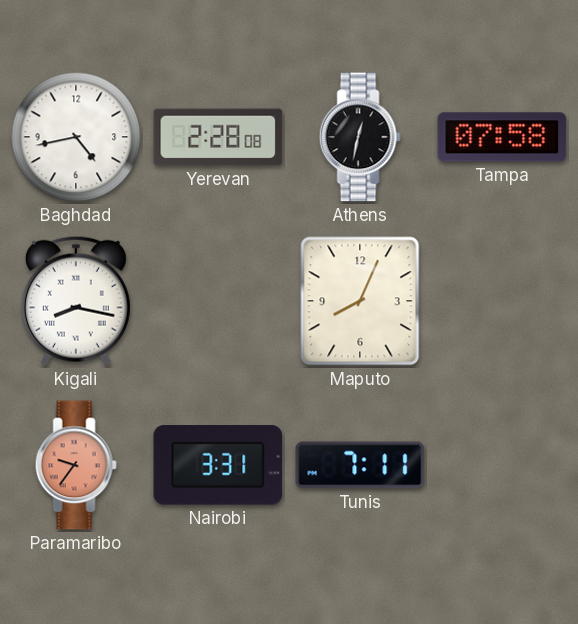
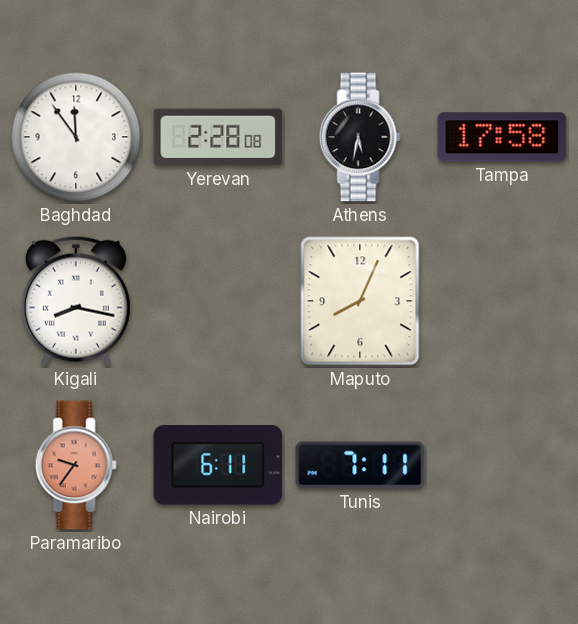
Baghdad: 4:43 -> 11:54 (76, 137)
Athens: 12:32 -> 5:32 (360, 137)
Tampa: 07:58 -> 17:58 (502, 137)
Nairobi: 3:31 -> 6:11 (218, 465)
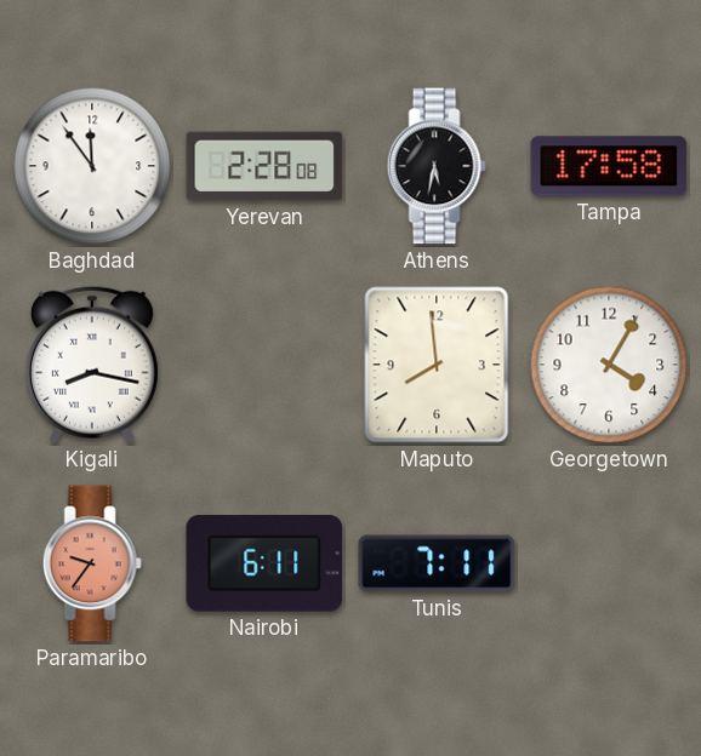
Maputo: 8:04 -> 7:59 (437, 365)
Georgetown: none -> 4:05 (609, 365)
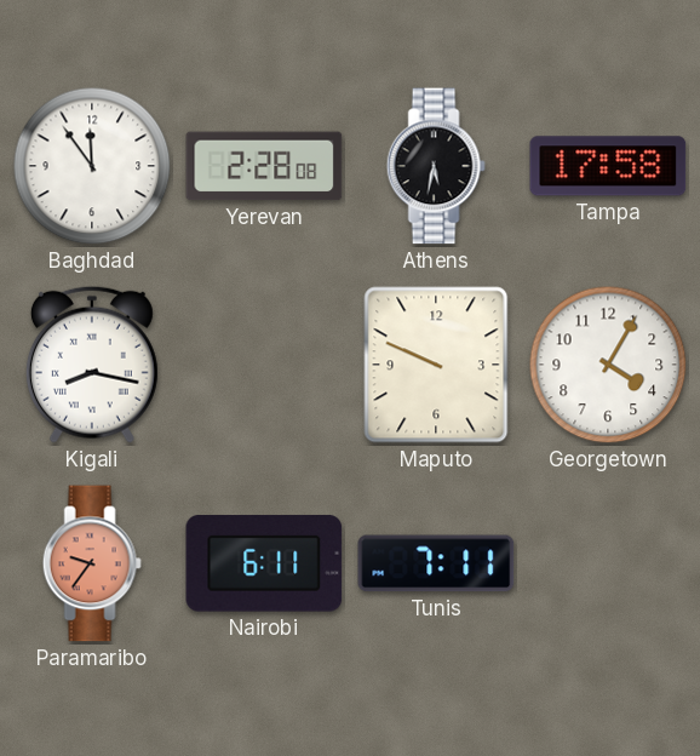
Maputo: 7:59 -> 9:49 (436, 365)
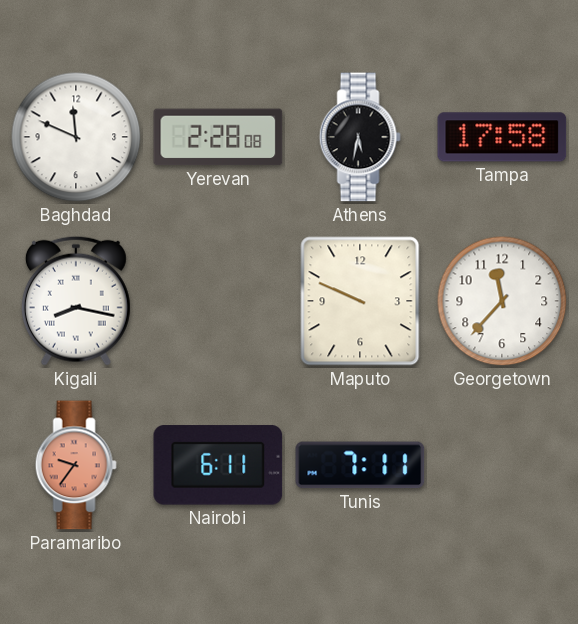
Baghdad: 11:54 -> 11:49 (76, 137)
Georgetown: 4:05 -> 11:37 (502, 301)
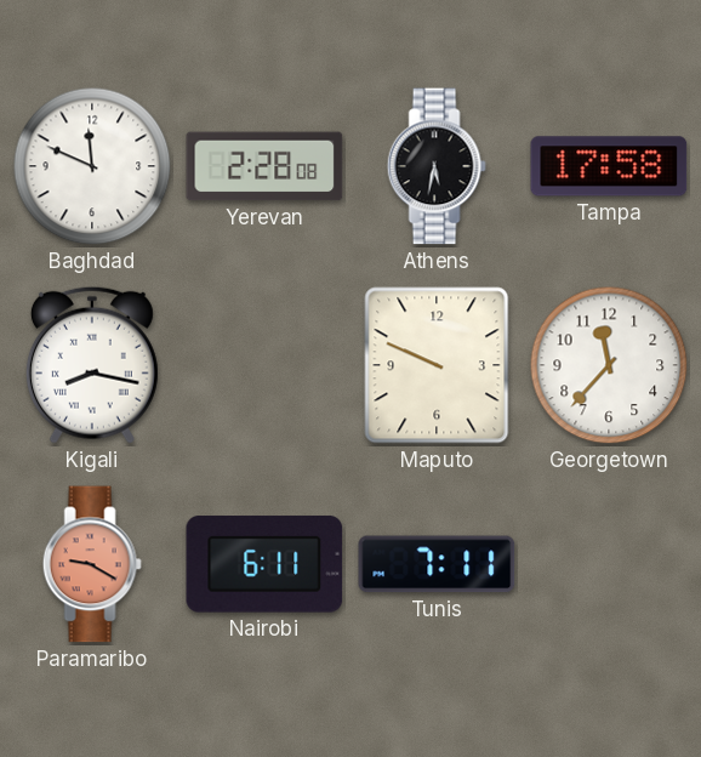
Paramaribo: 9:36 -> 9:20 (92, 564)
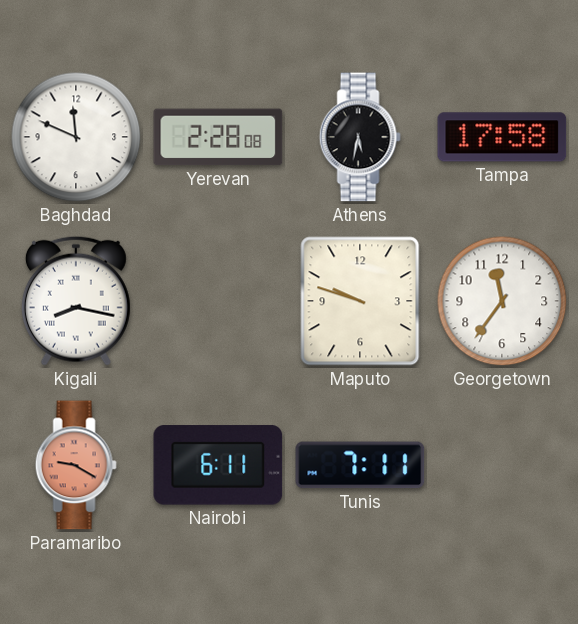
Maputo: 9:49 -> 9:48 (360, 301)
Georgetown: 11:37 -> 11:36 (502, 301)
